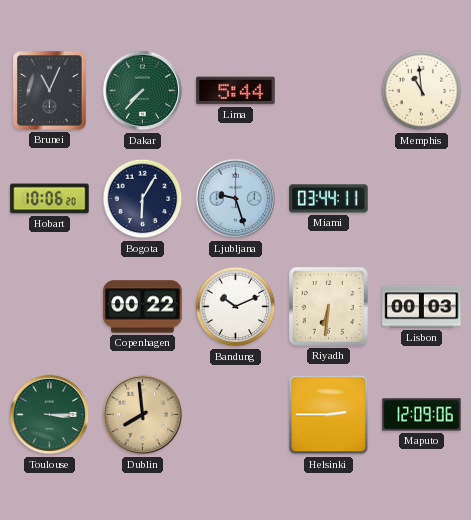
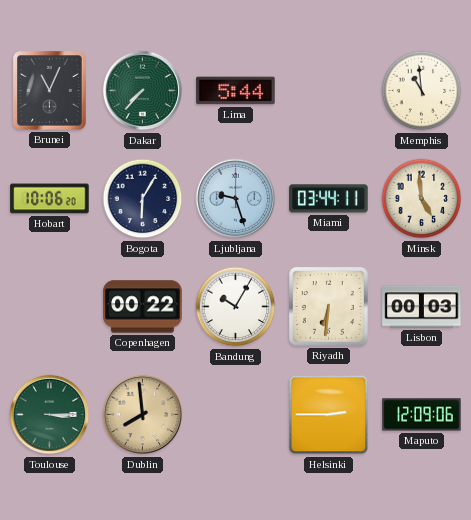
Minsk: none -> 4:59 (422, 199)
Bandung: 10:11 -> 10:05 (236, 307)
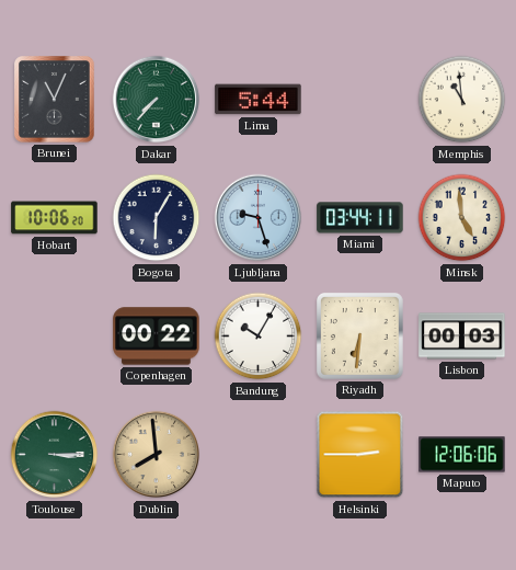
Maputo: 12:09 -> 12:06 (462, 455)
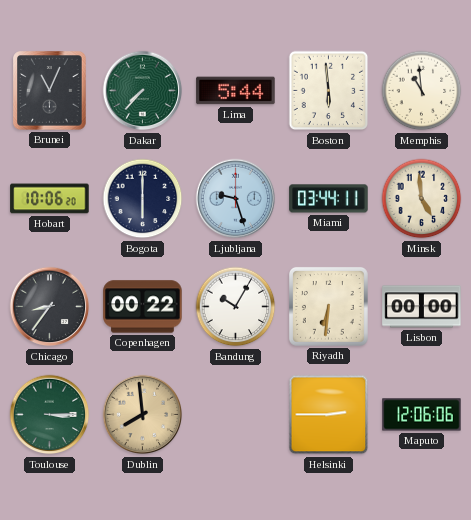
Boston: none -> 5:59 (329, 91)
Bogota: 6:05 -> 6:00 (143, 199)
Chicago: none -> 8:36 (50, 307)
Lisbon: 00:03 -> 00:00 (422, 307)
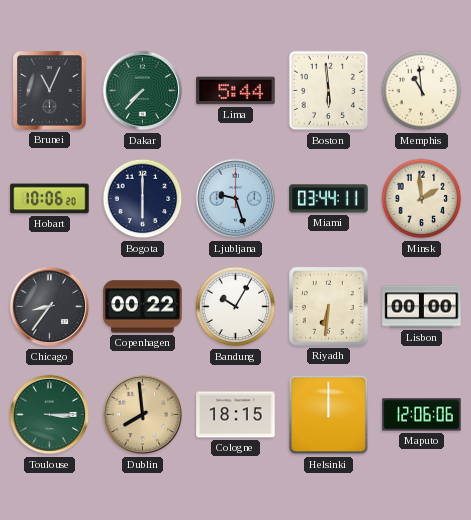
Minsk: 4:59 -> 1:59 (422, 199)
Cologne: none -> 18:15 (236, 415)
Helsinki: 2:45 -> 12:00 (329, 415)
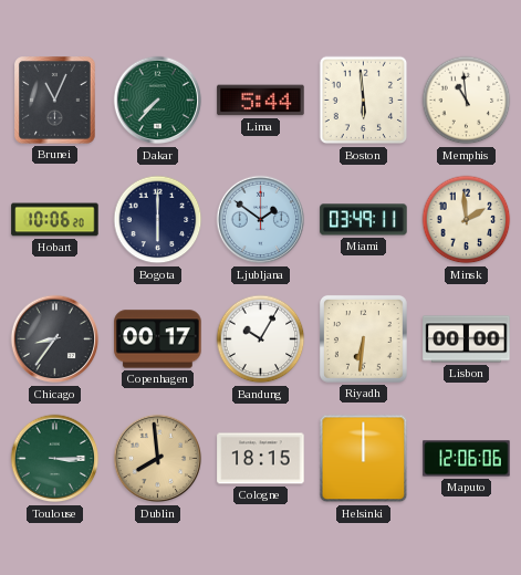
Ljubljana: 9:27 -> 1:51 (261, 220)
Miami: 03:44 -> 03:49 (364, 220)
Copenhagen: 00:22 -> 00:17 (158, 339)
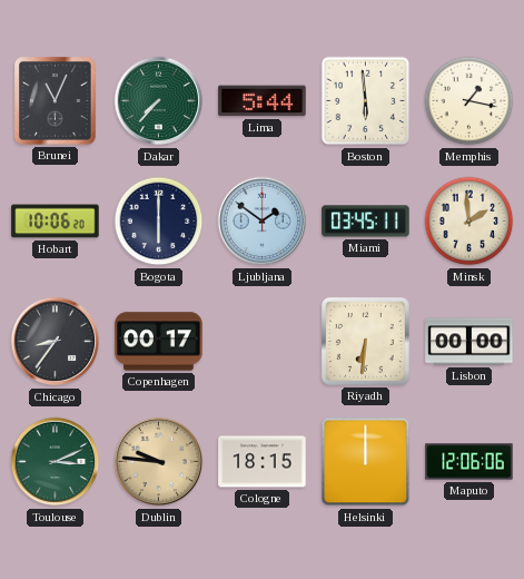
Memphis: 10:59 -> 1:17 (469, 101)
Miami: 03:49 -> 03:45 (366, 222)
Bandung: 10:05 -> none (261, 339)
Toulouse: 3:15 -> 3:11 (56, 462)
Dublin: 7:59 -> 9:46 (159, 462)
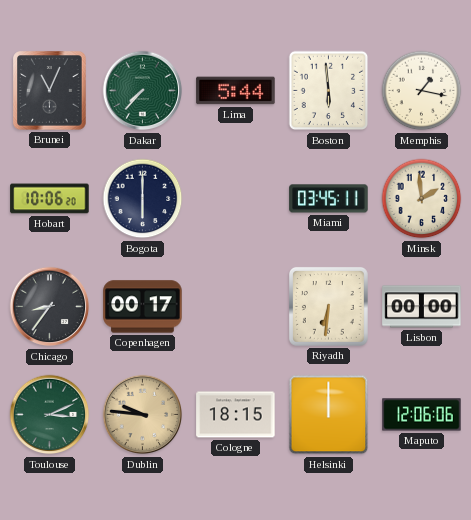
Ljubljana: 1:51 -> none (263, 222)
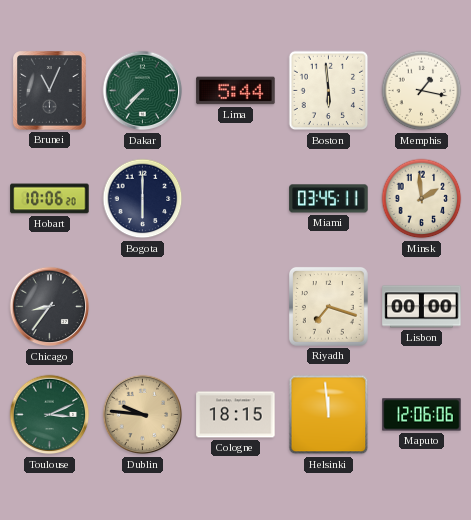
Copenhagen: 00:17 -> none (143, 307)
Riyadh: 6:31 -> 7:18 (328, 306)
Helsinki: 12:00 -> 11:59 (329, 415)
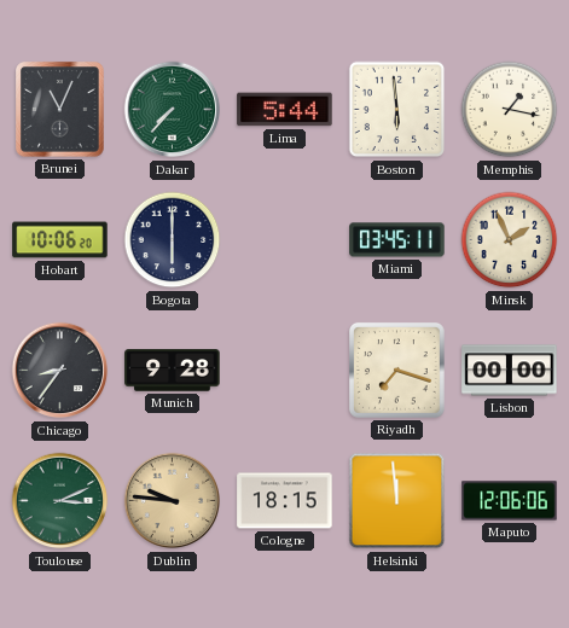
Minsk: 1:59 -> 1:56 (510, 240)
Munich: none -> 9:28 (173, 371)
